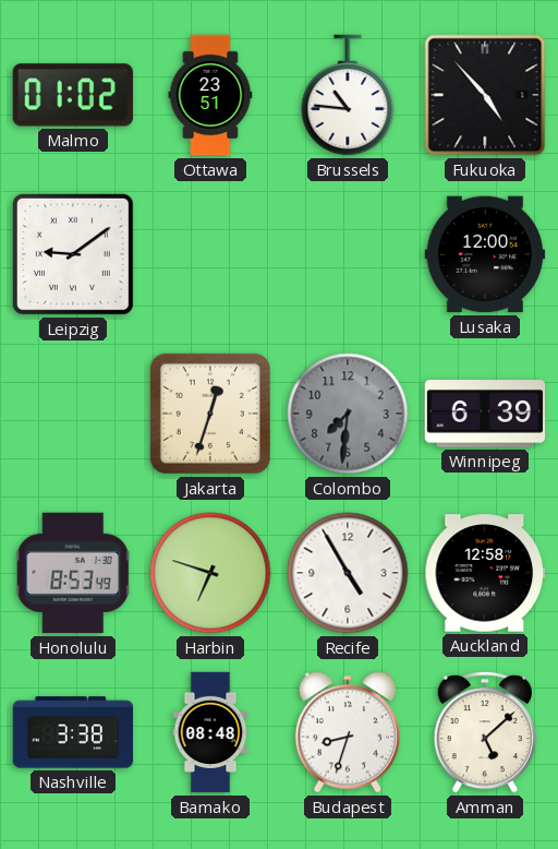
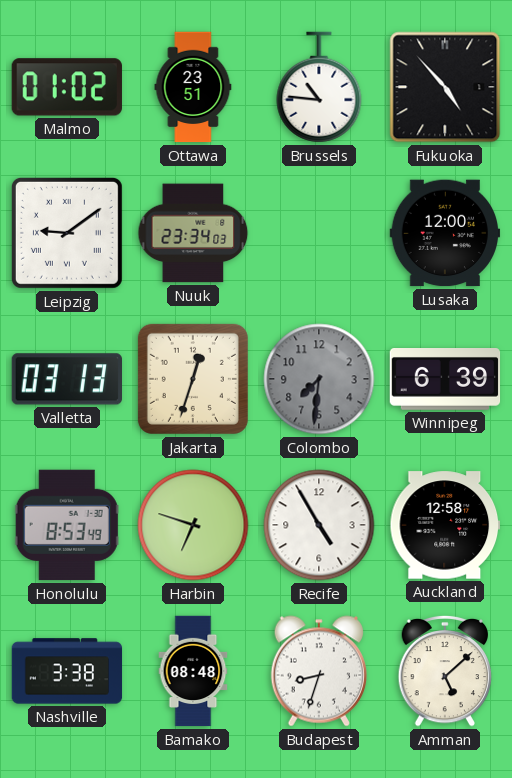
Nuuk: none -> 23:34 (193, 233)
Valletta: none -> 03:13 (66, 379)
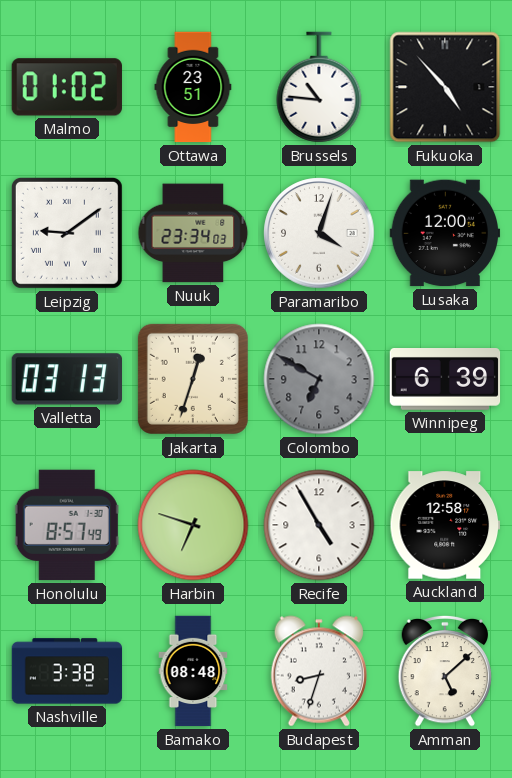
Paramaribo: none -> 4:03 (319, 233)
Colombo: 7:31 -> 6:50 (319, 379)
Honolulu: 8:53 -> 8:57 (67, 525)
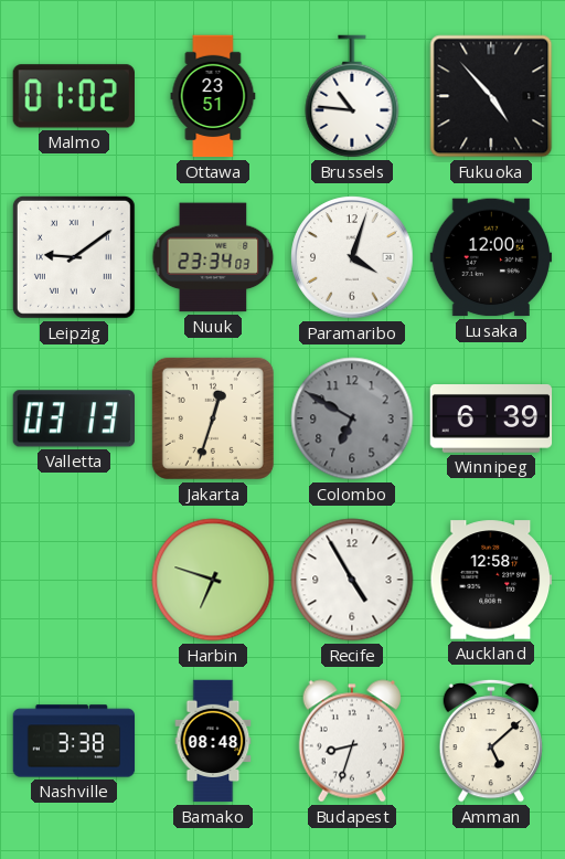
Honolulu: 8:57 -> none (67, 525)
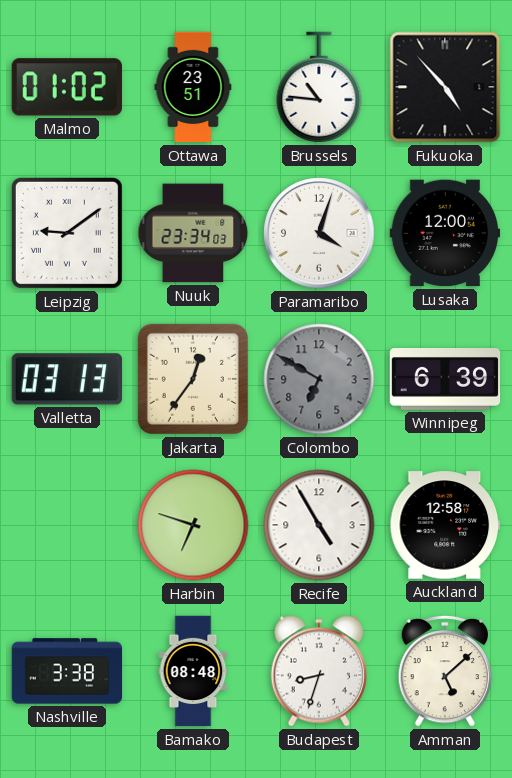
Jakarta: 12:33 -> 12:36 (193, 379)
